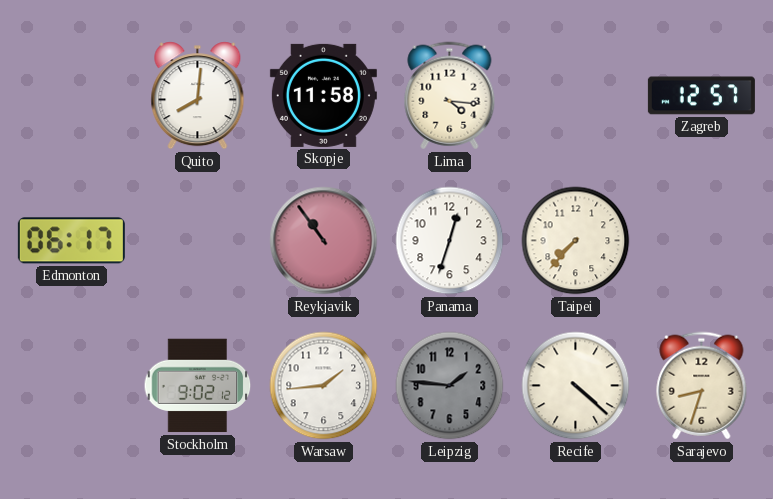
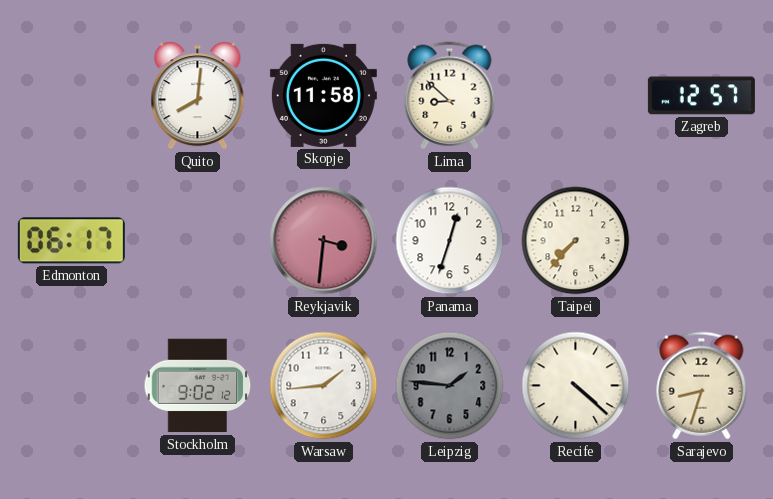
Lima: 4:16 -> 8:52 (450, 96)
Reykjavik: 10:54 -> 3:31 (324, 241)
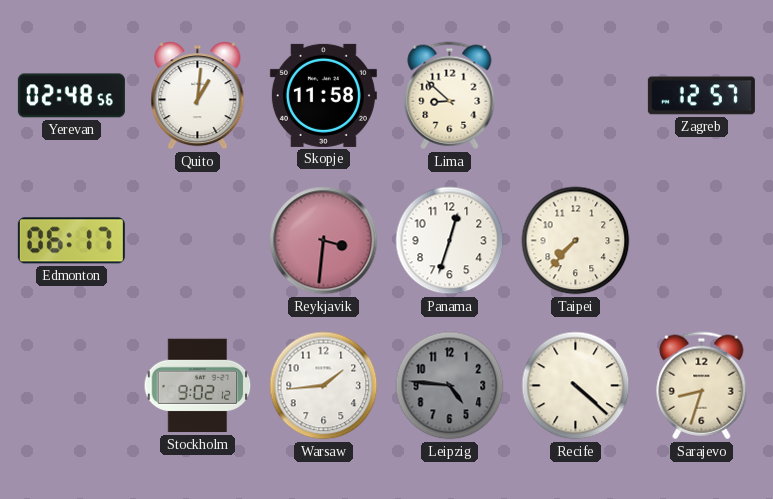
Yerevan: none -> 02:48 (71, 96)
Quito: 8:01 -> 1:01 (198, 96)
Leipzig: 1:46 -> 4:46 (450, 386)
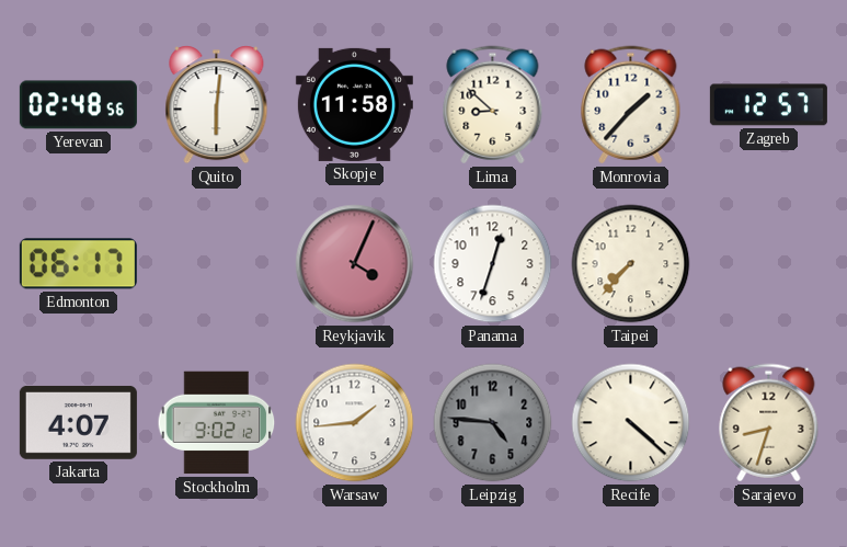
Quito: 1:01 -> 6:01 (217, 105)
Monrovia: none -> 1:37 (631, 105)
Reykjavik: 3:31 -> 4:04 (355, 264)
Jakarta: none -> 4:07 (78, 422)
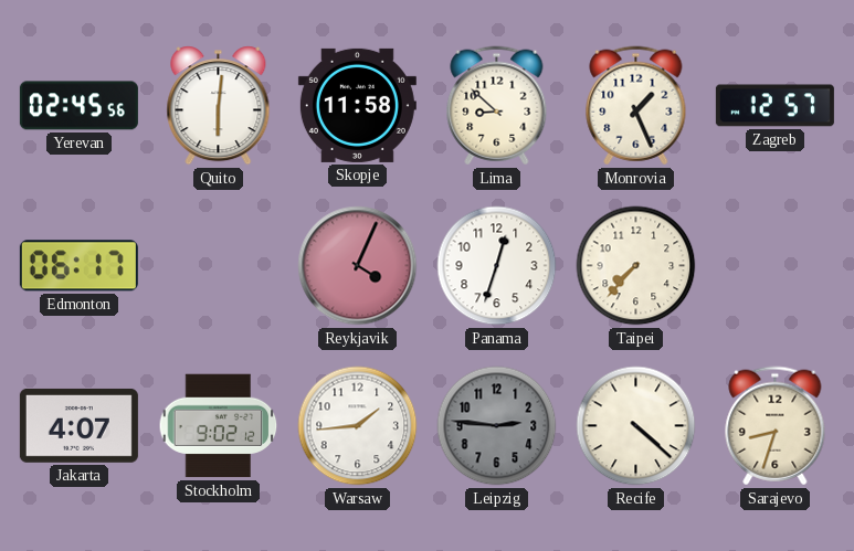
Yerevan: 02:48 -> 02:45 (78, 106)
Monrovia: 1:37 -> 1:26 (636, 106)
Leipzig: 4:46 -> 2:46 (497, 426)
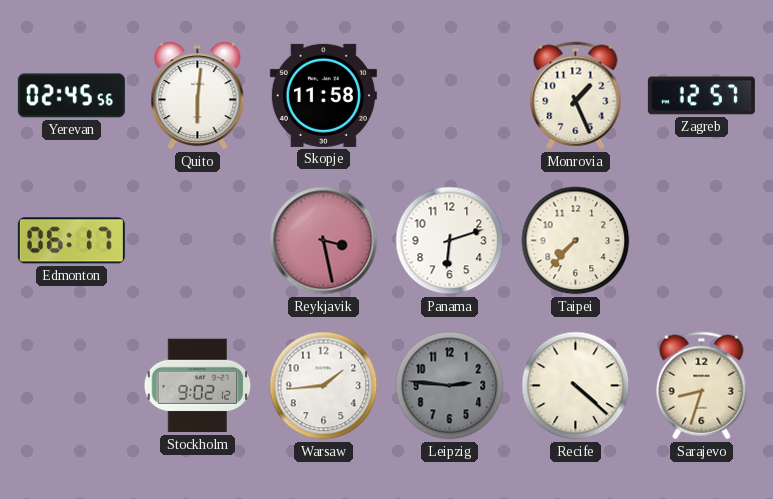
Lima: 8:52 -> none (497, 106)
Reykjavik: 4:04 -> 3:28 (324, 241)
Panama: 12:33 -> 6:12 (450, 241)
Jakarta: 4:07 -> none (78, 425)
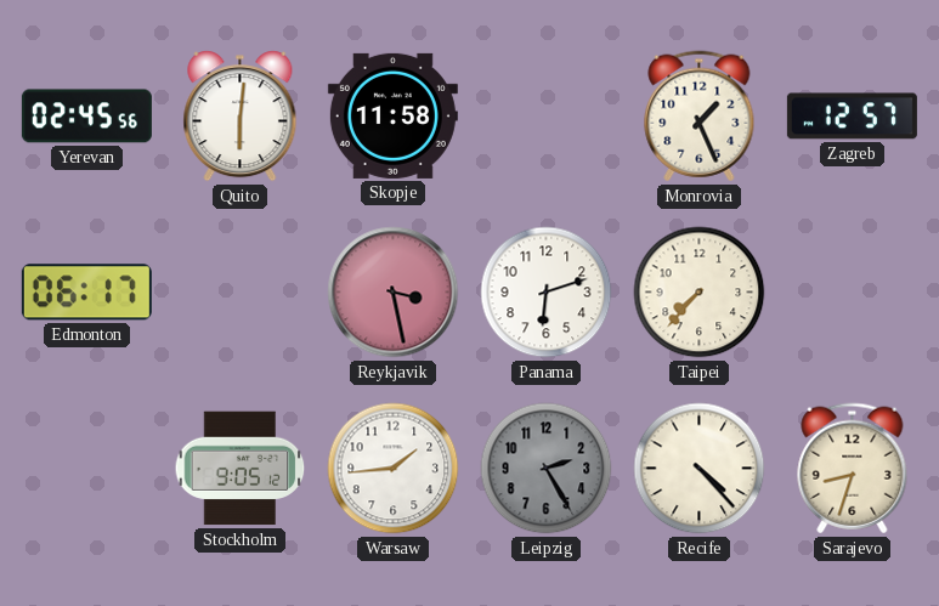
Stockholm: 9:02 -> 9:05 (241, 469)
Leipzig: 2:46 -> 2:25 (547, 469)
Recife: 4:22 -> 4:23 (700, 469)
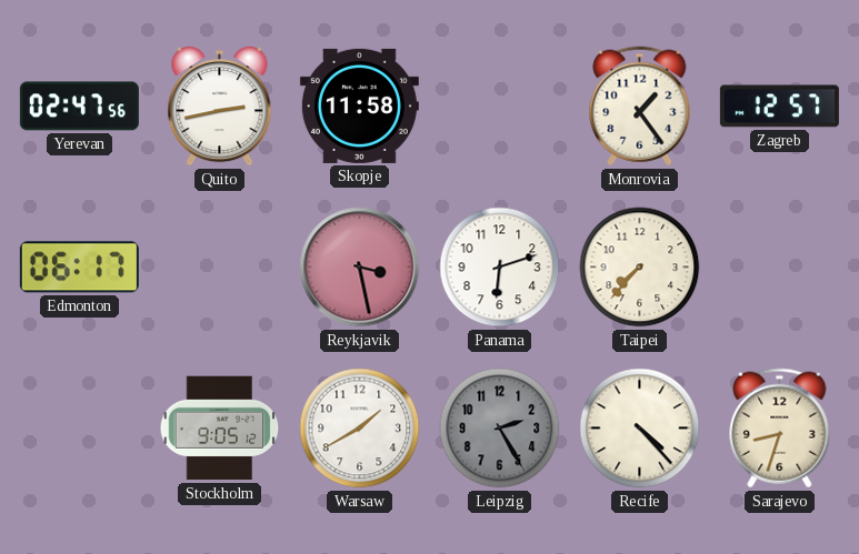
Yerevan: 02:45 -> 02:47 (79, 107)
Quito: 6:01 -> 2:43 (220, 107)
Monrovia: 1:26 -> 1:24 (640, 107)
Warsaw: 1:44 -> 1:40 (360, 429)
